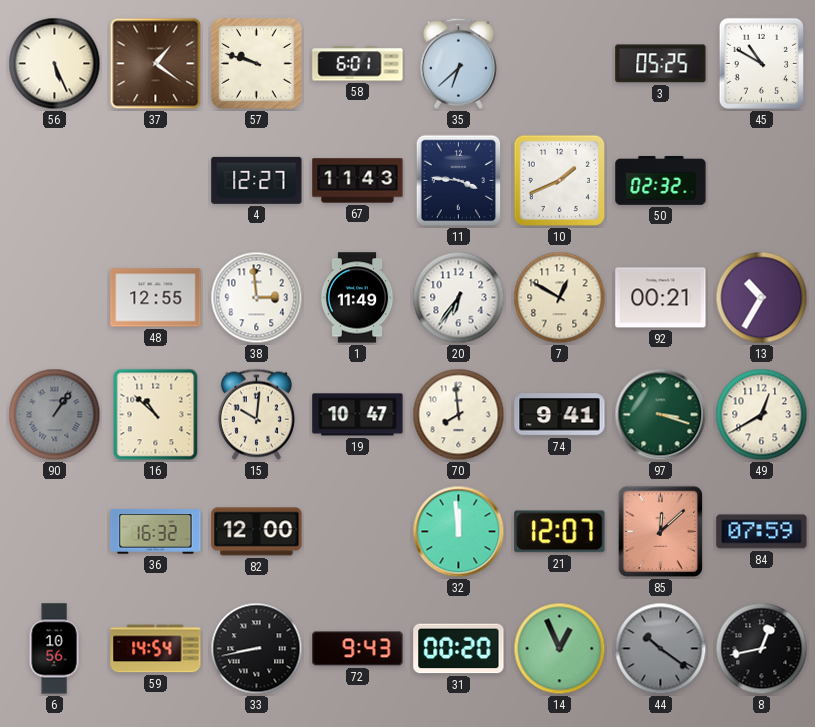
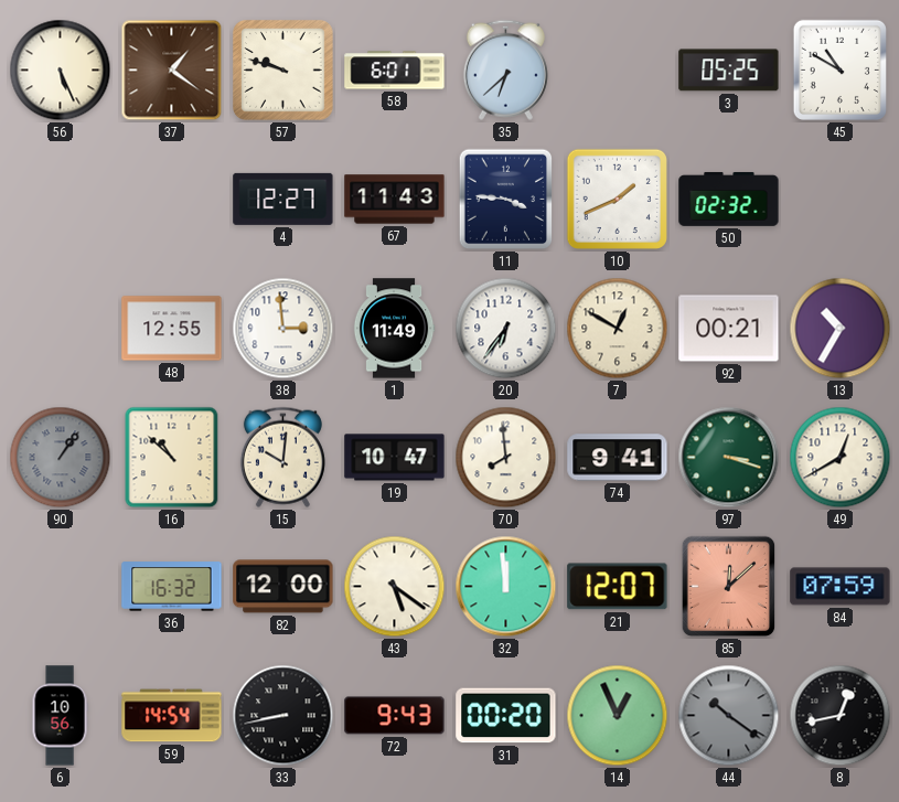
43: none -> 5:21 (395, 587)
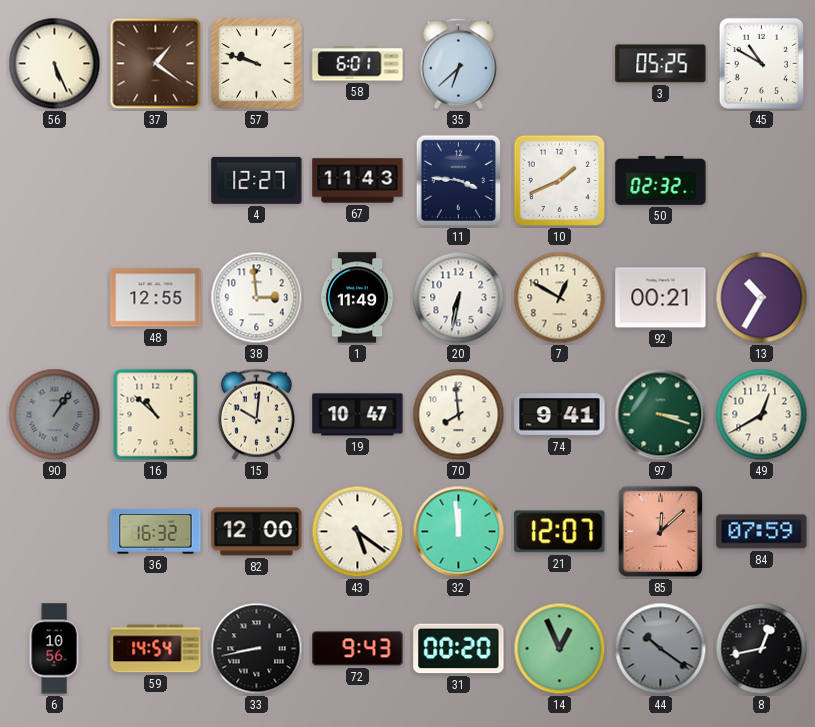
20: 6:36 -> 6:32 (459, 298)
